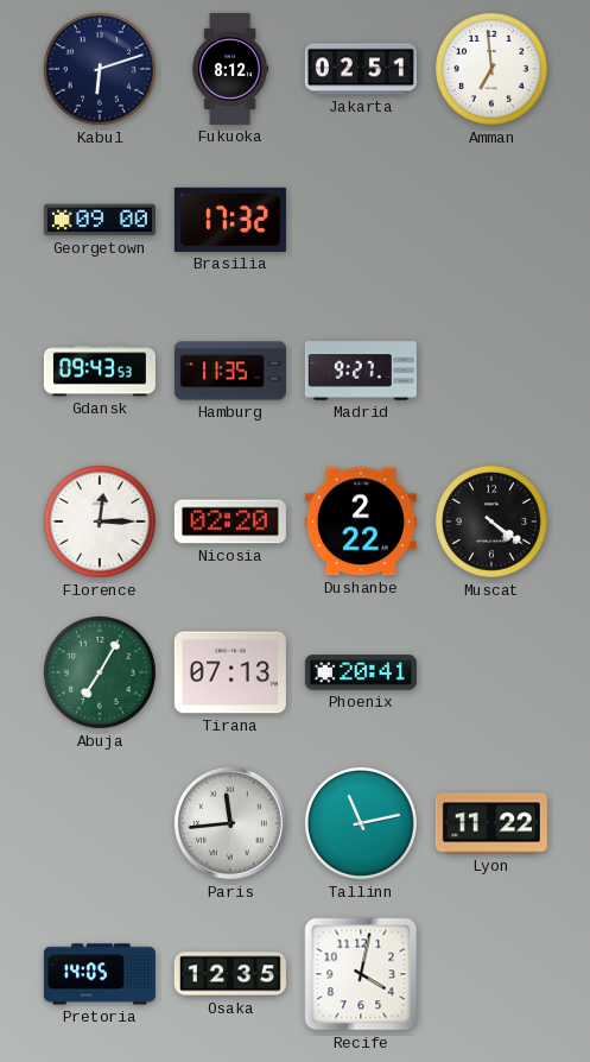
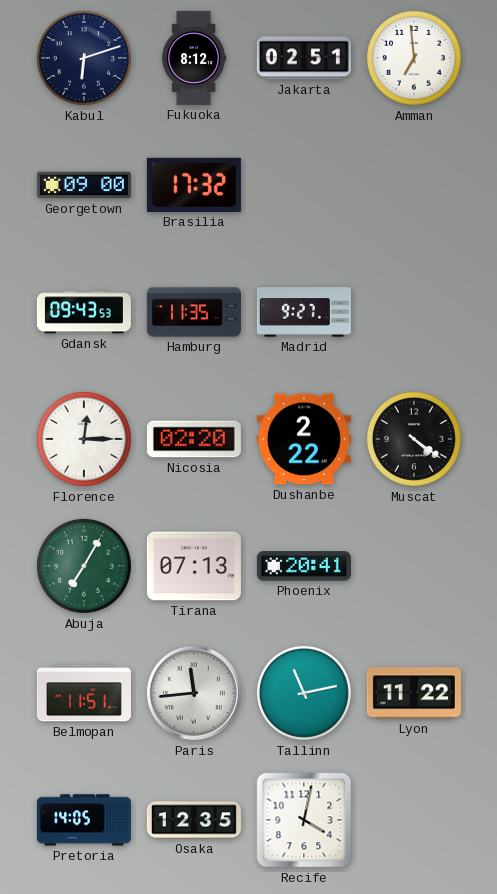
Belmopan: none -> 11:51 (84, 693)
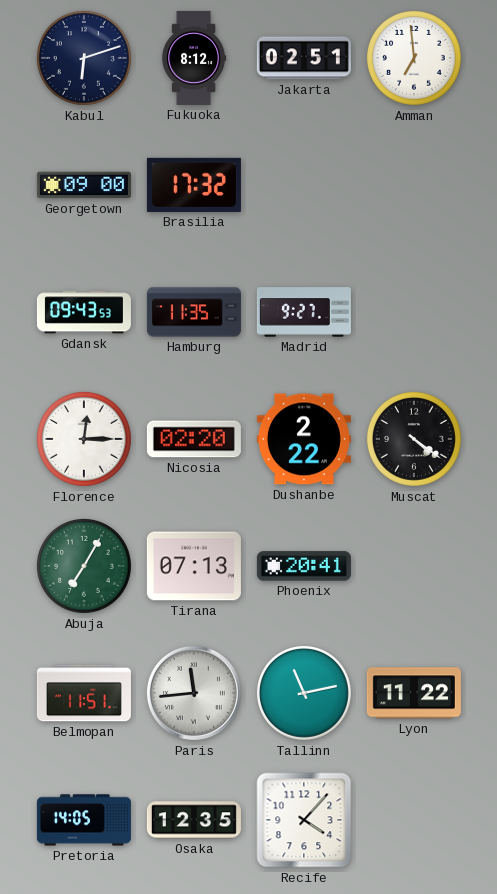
Recife: 4:02 -> 4:07 (304, 820)
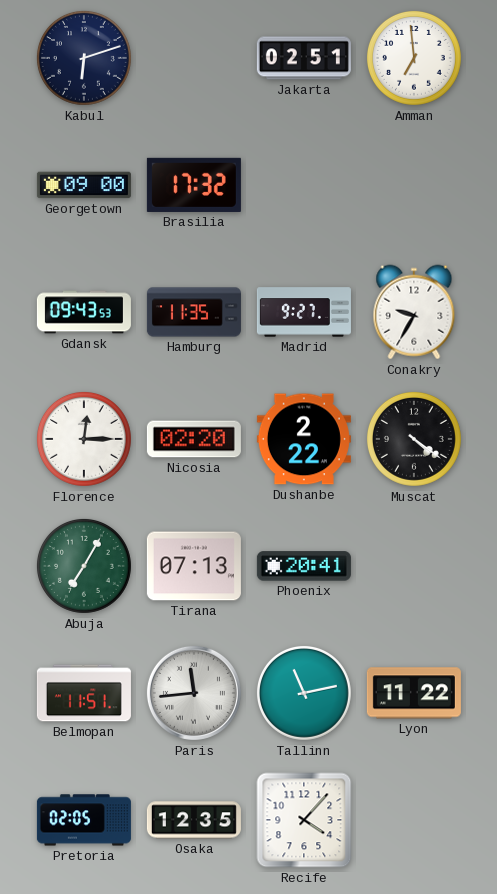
Fukuoka: 8:12 -> none (194, 58)
Conakry: none -> 9:35 (414, 312)
Pretoria: 14:05 -> 02:05 (84, 820)
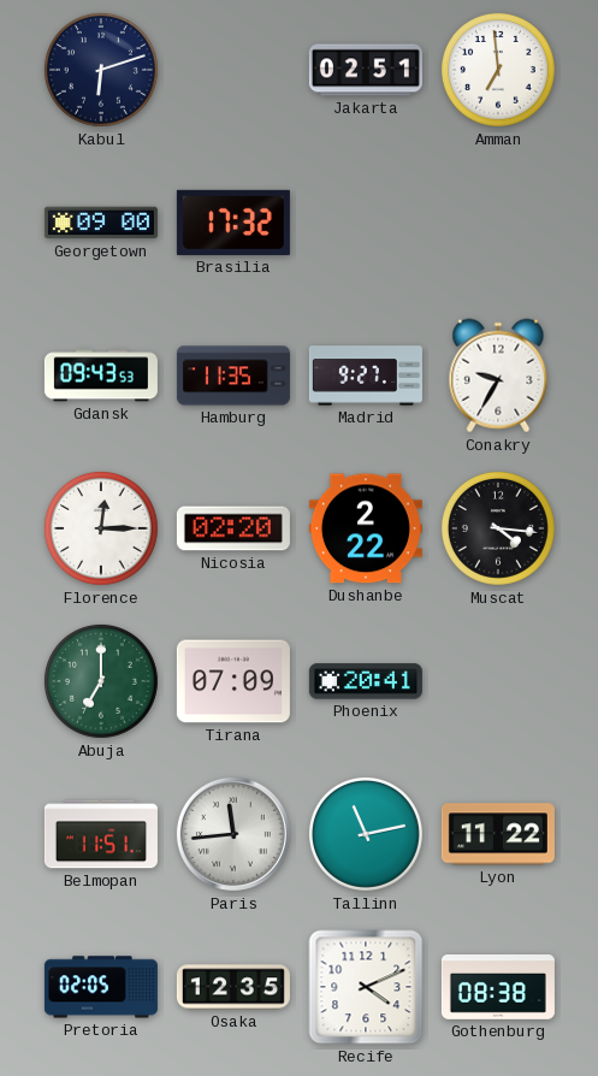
Muscat: 4:21 -> 4:16 (498, 528)
Abuja: 7:05 -> 7:00 (101, 681)
Tirana: 07:13 -> 07:09 (233, 681)
Recife: 4:07 -> 4:11 (366, 987)
Gothenburg: none -> 08:38 (498, 988)
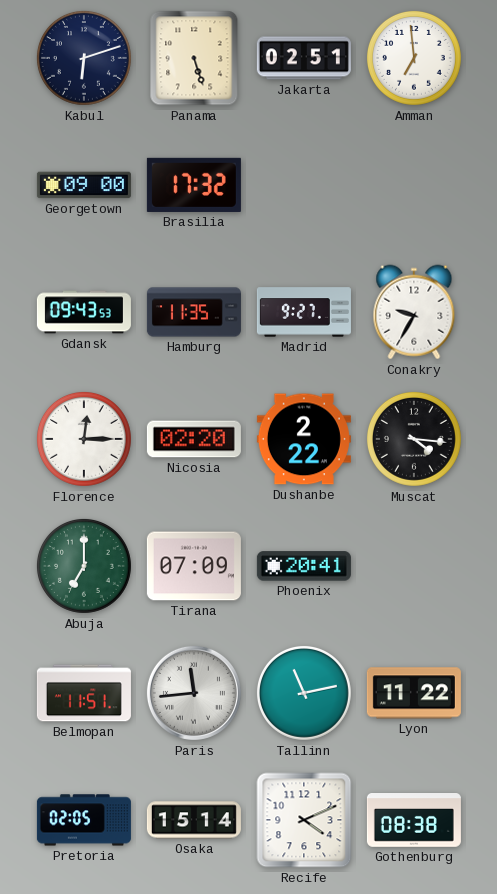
Panama: none -> 5:27 (194, 58)
Osaka: 12:35 -> 15:14 (194, 820)
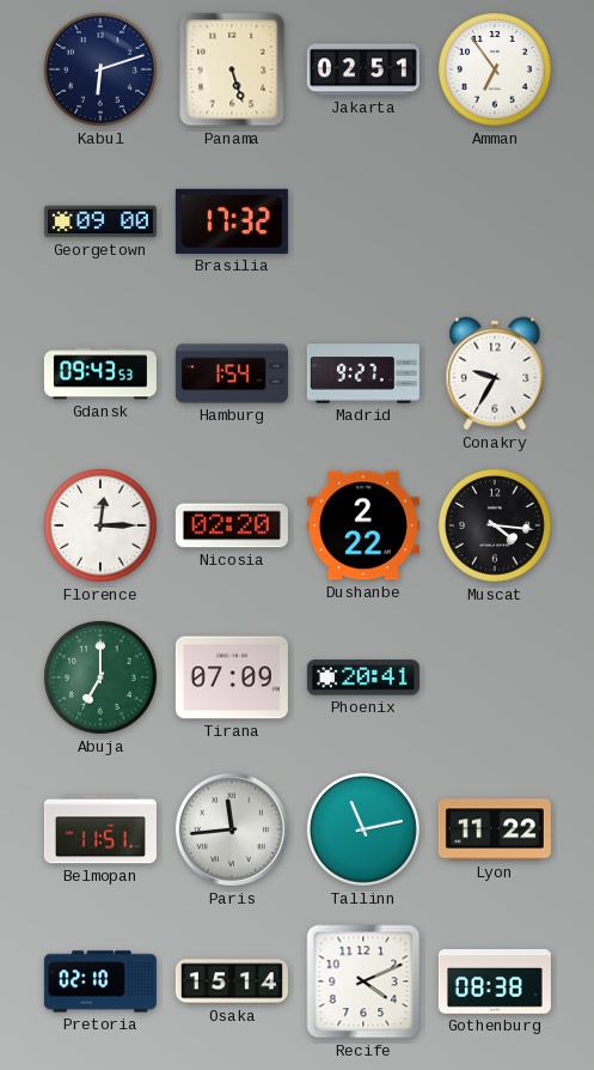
Amman: 6:59 -> 6:54 (495, 69)
Hamburg: 11:35 -> 1:54 (232, 373)
Pretoria: 02:05 -> 02:10 (100, 981)
